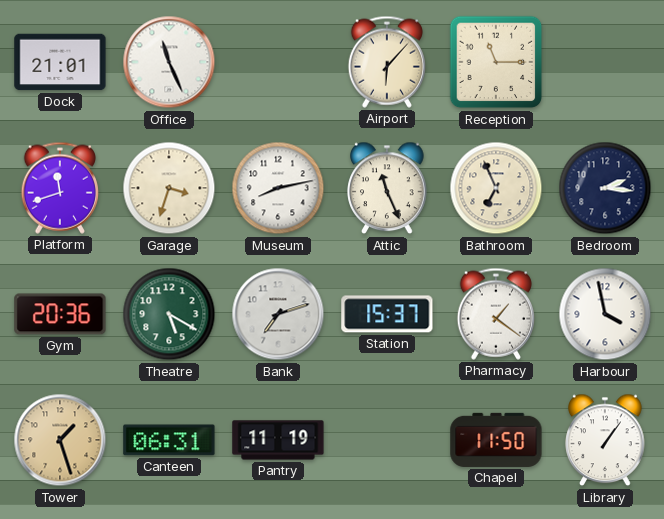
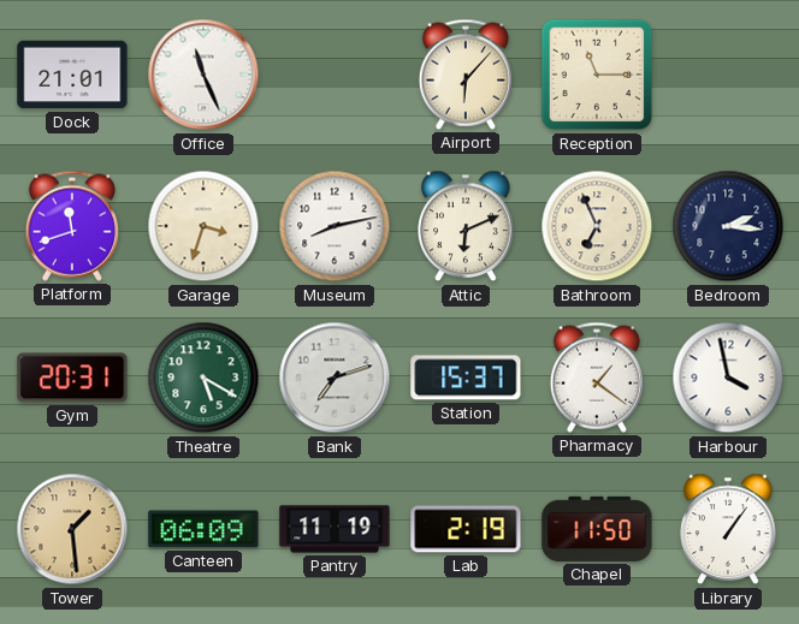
Attic: 11:26 -> 6:11 (466, 226)
Gym: 20:36 -> 20:31 (72, 378)
Tower: 1:27 -> 1:29 (72, 529)
Canteen: 06:31 -> 06:09 (203, 529)
Lab: none -> 2:19 (466, 529)
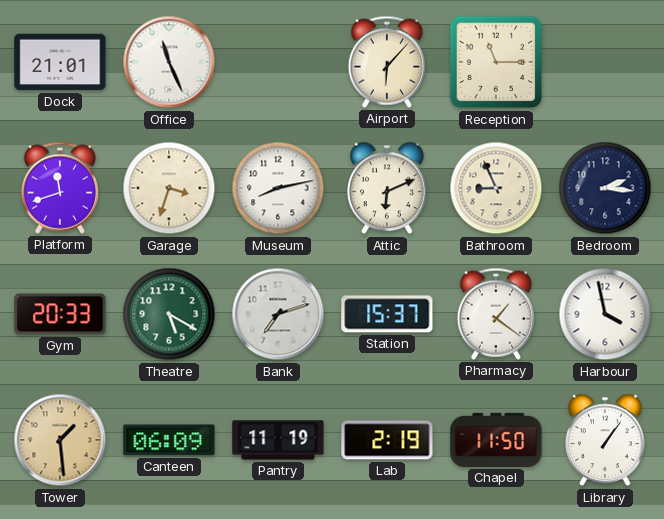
Bathroom: 6:56 -> 8:56 (496, 188)
Gym: 20:31 -> 20:33 (60, 314)
